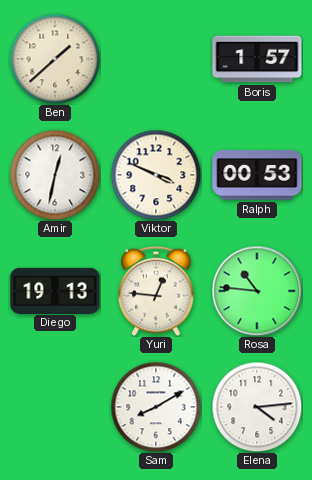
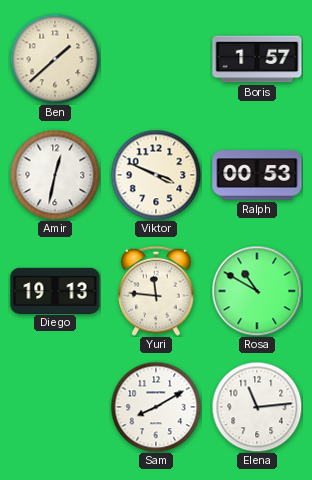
Yuri: 12:46 -> 11:46 (156, 291)
Rosa: 10:46 -> 10:50 (257, 291)
Elena: 4:14 -> 11:14 (257, 407)
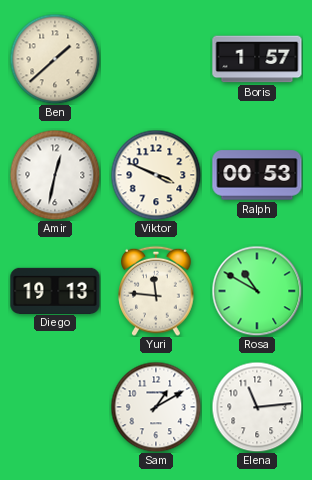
Sam: 8:10 -> 1:10 (156, 407)
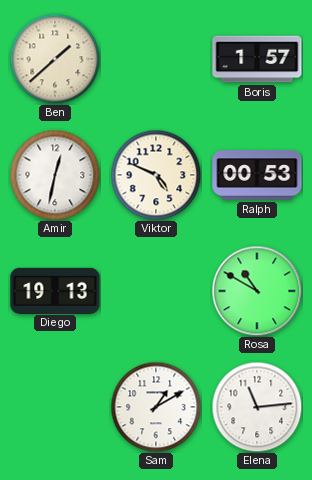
Viktor: 3:49 -> 4:49 (156, 175)
Yuri: 11:46 -> none (156, 291)
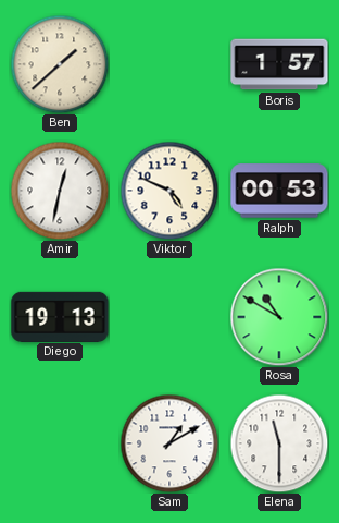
Elena: 11:14 -> 11:30 (279, 443)
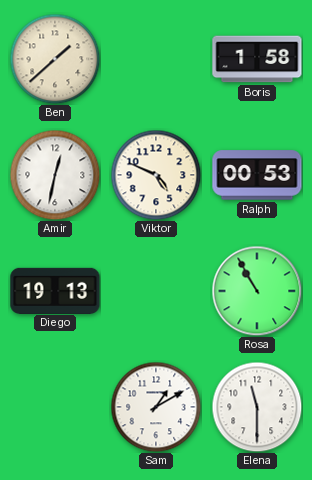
Boris: 1:57 -> 1:58 (257, 59)
Rosa: 10:50 -> 10:55 (257, 291)
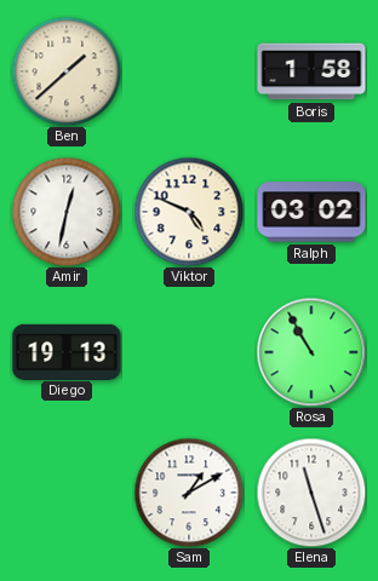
Ralph: 00:53 -> 03:02 (311, 212)
Elena: 11:30 -> 11:27 (311, 493)
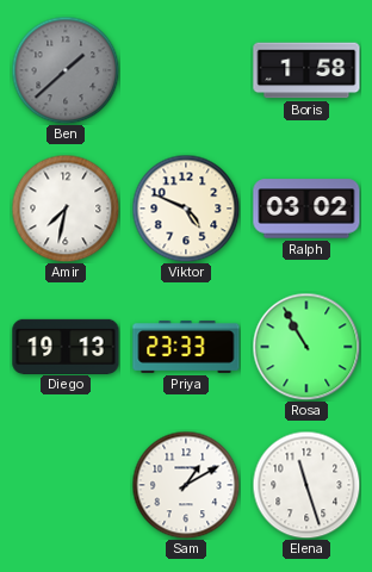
Ben dial: cream -> grey (66, 70)
Amir: 12:32 -> 7:32 (66, 209)
Priya: none -> 23:33 (186, 347)
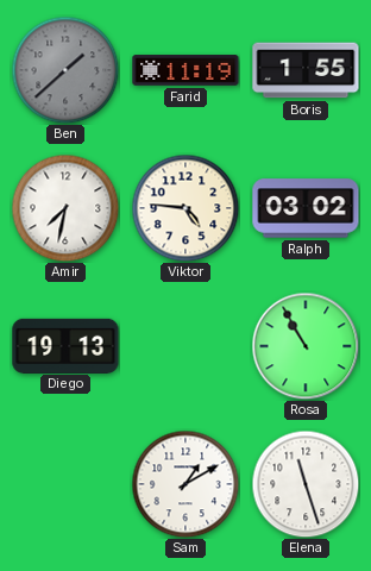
Farid: none -> 11:19 (185, 70)
Boris: 1:58 -> 1:55 (306, 70)
Viktor: 4:49 -> 4:46 (185, 208)
Priya: 23:33 -> none (186, 347)
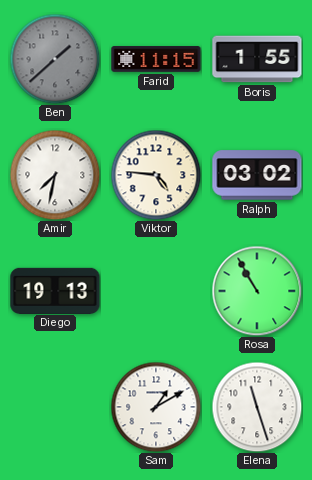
Farid: 11:19 -> 11:15 (156, 59)
